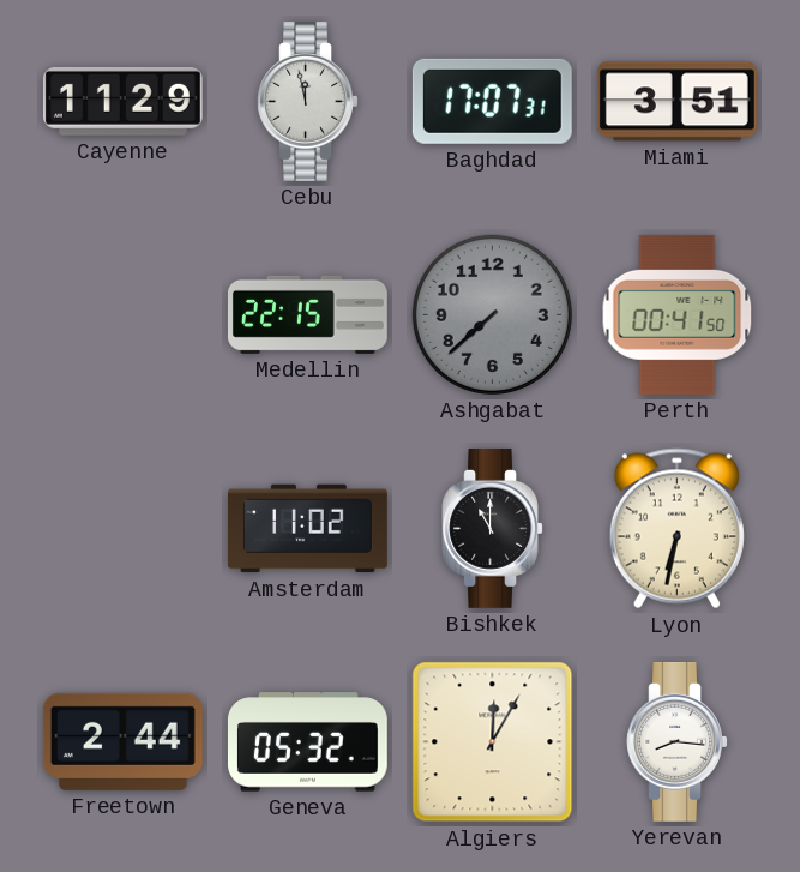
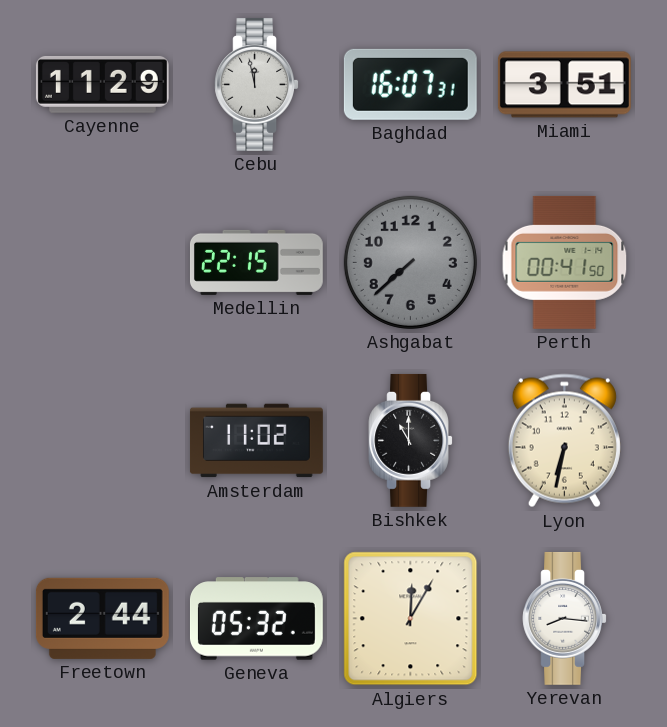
Baghdad: 17:07 -> 16:07 (410, 84)
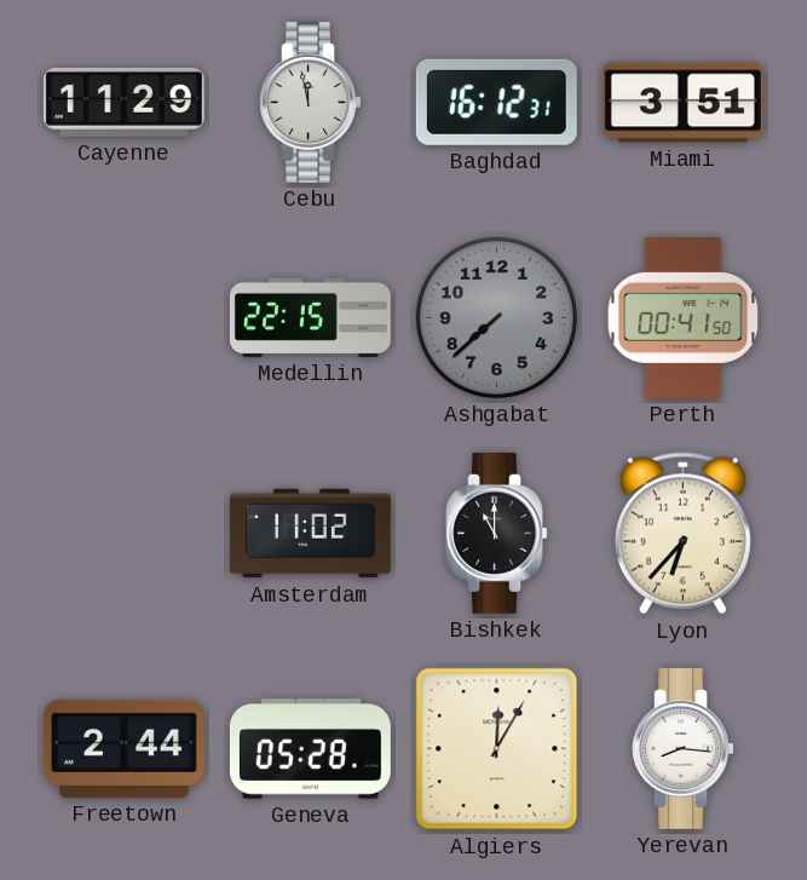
Baghdad: 16:07 -> 16:12 (496, 102)
Lyon: 6:32 -> 6:37 (682, 534)
Geneva: 05:32 -> 05:28 (310, 749)
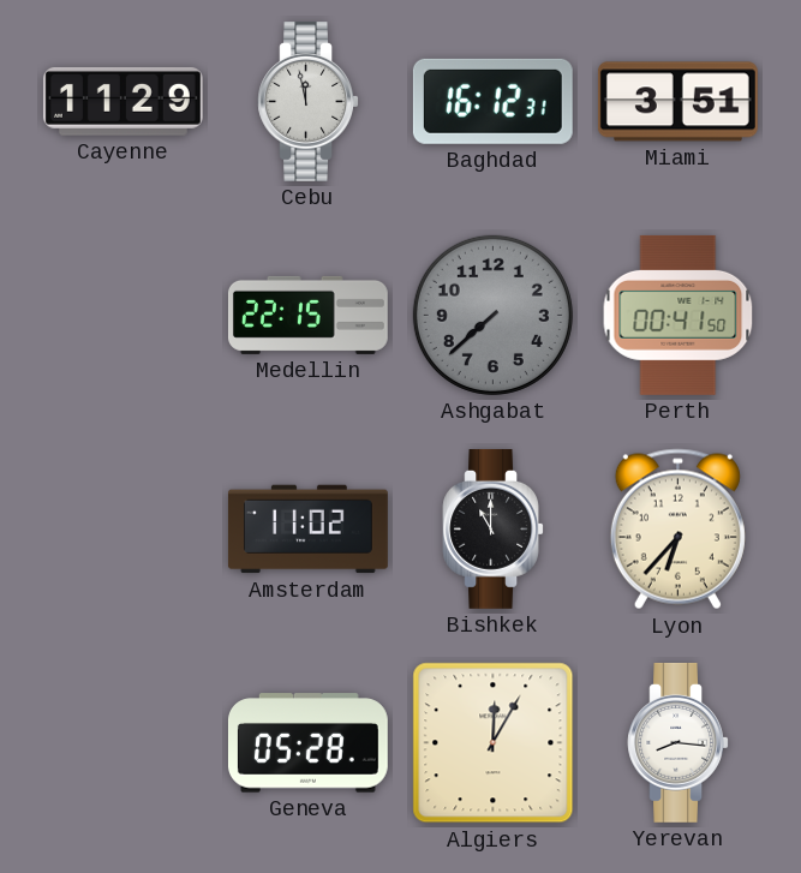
Freetown: 2:44 -> none (123, 748)
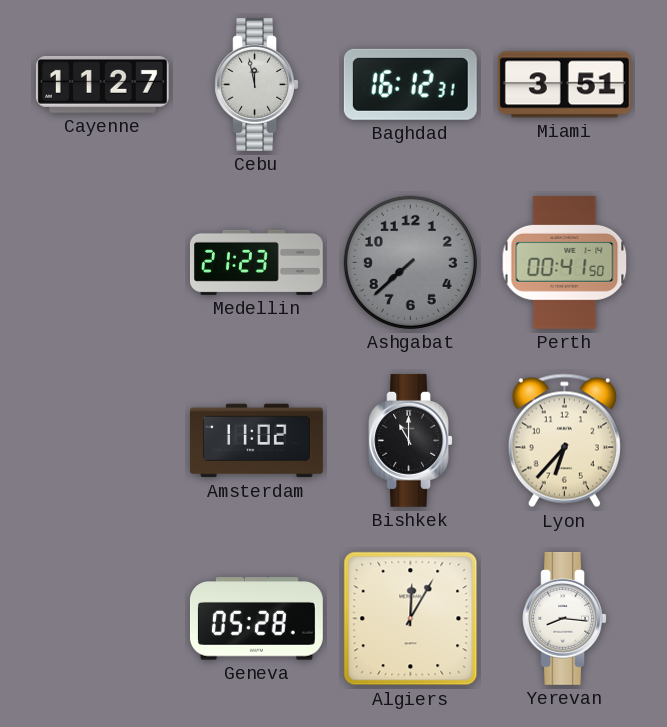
Cayenne: 11:29 -> 11:27 (102, 84)
Medellin: 22:15 -> 21:23 (256, 262)
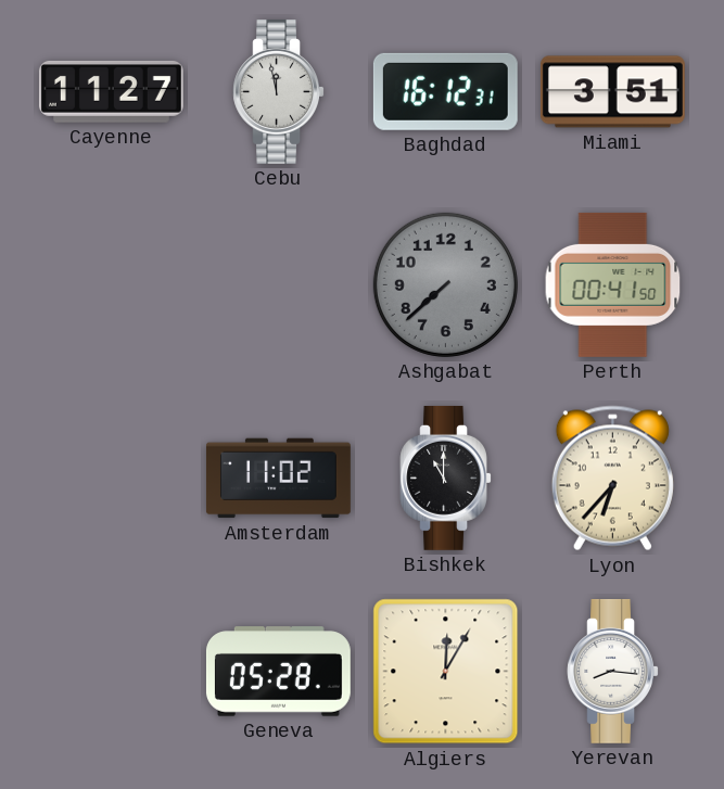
Medellin: 21:23 -> none (256, 262)
